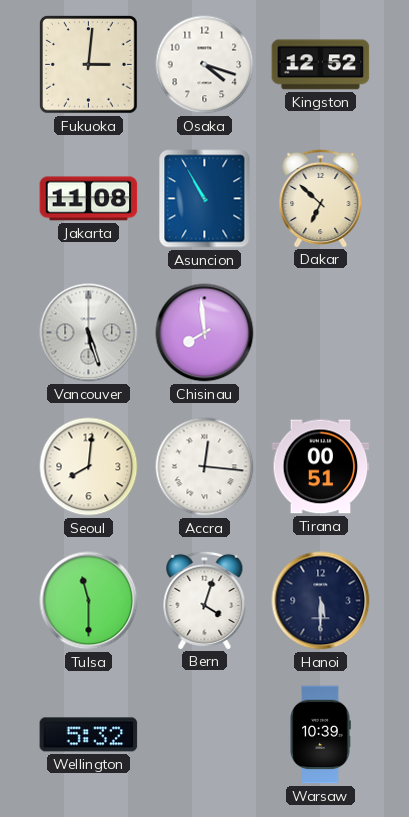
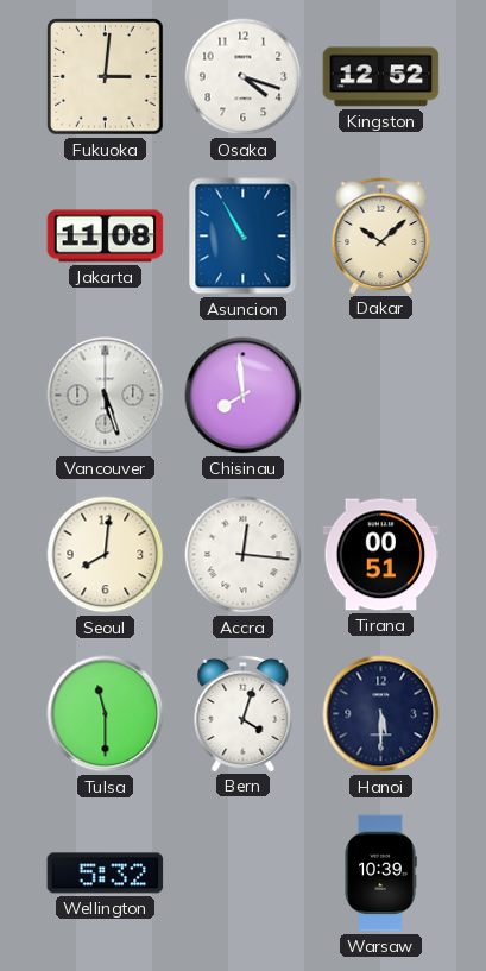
Dakar: 6:52 -> 10:08 (381, 235)
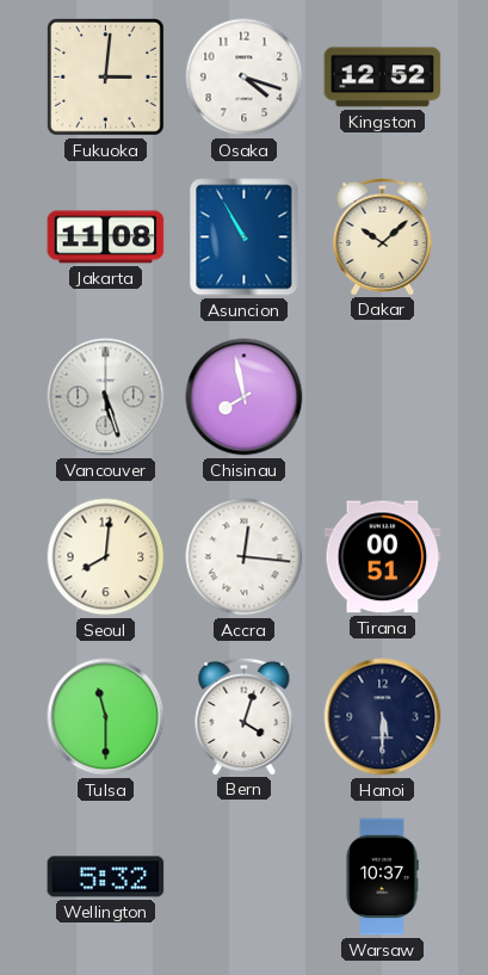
Chisinau: 7:59 -> 7:58 (245, 397)
Warsaw: 10:39 -> 10:37 (382, 877)
